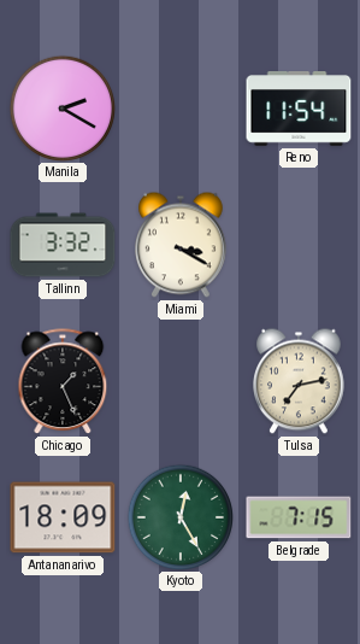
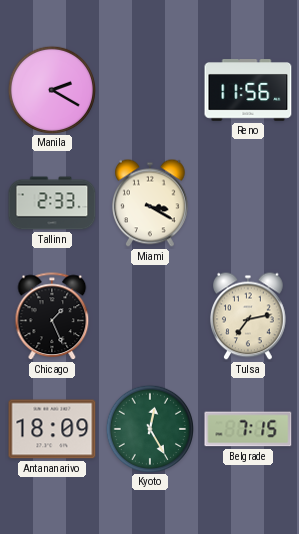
Reno: 11:54 -> 11:56 (248, 90)
Tallinn: 3:32 -> 2:33 (52, 203)
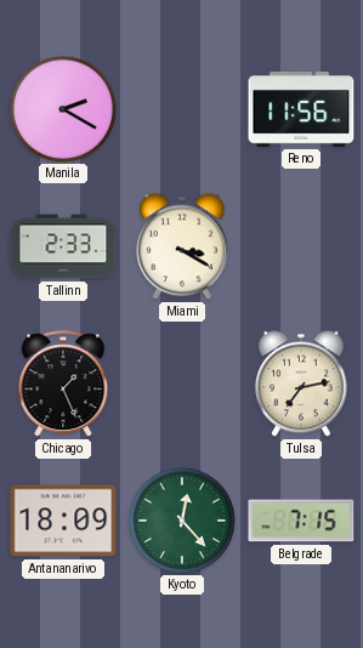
Kyoto: 12:25 -> 12:23 (181, 519)
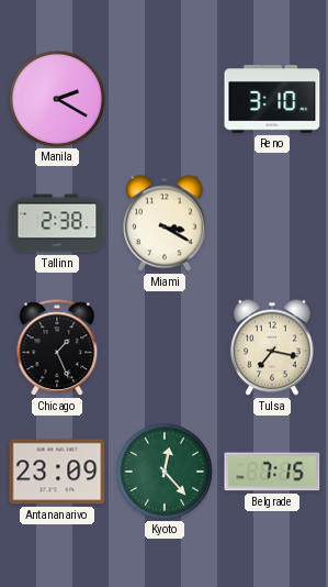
Reno: 11:56 -> 3:10 (272, 99)
Tallinn: 2:33 -> 2:38 (57, 223)
Tulsa: 7:13 -> 7:17 (273, 347)
Antananarivo: 18:09 -> 23:09 (57, 472)
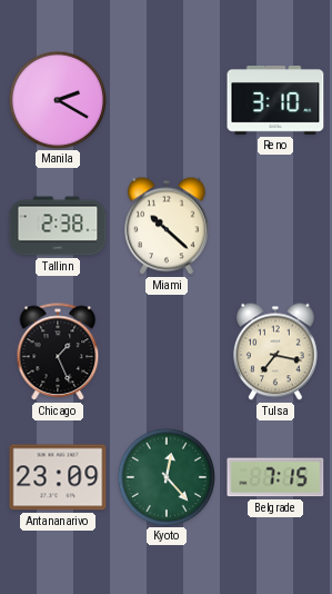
Miami: 3:20 -> 10:22 (168, 226)
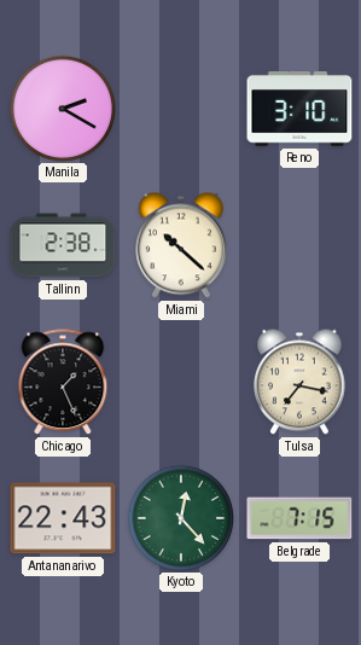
Antananarivo: 23:09 -> 22:43 (63, 518)
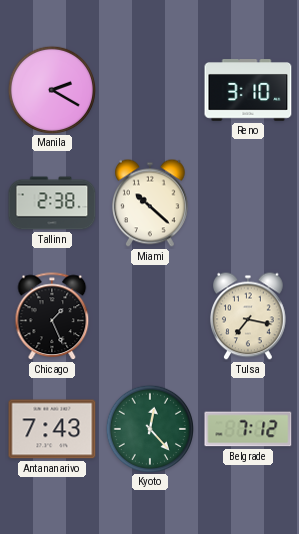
Antananarivo: 22:43 -> 7:43 (52, 429)
Belgrade: 7:15 -> 7:12 (248, 429)
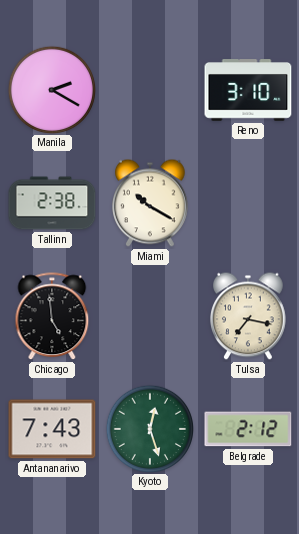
Miami: 10:22 -> 10:20 (151, 203)
Chicago: 1:26 -> 4:59 (52, 317)
Kyoto: 12:23 -> 12:27 (149, 428)
Belgrade: 7:12 -> 2:12 (248, 429)
